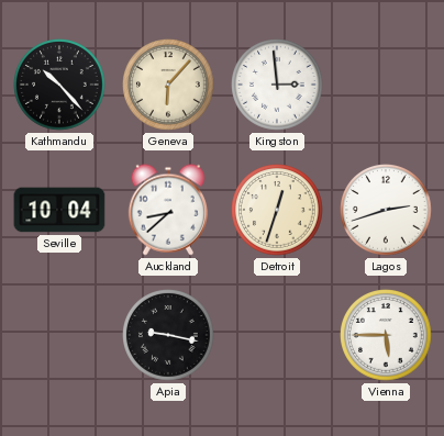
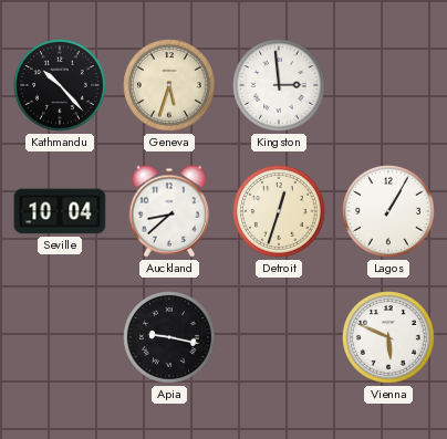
Geneva: 6:07 -> 5:33 (170, 86)
Lagos: 2:42 -> 1:05 (389, 212)
Vienna: 5:45 -> 5:49 (389, 338)
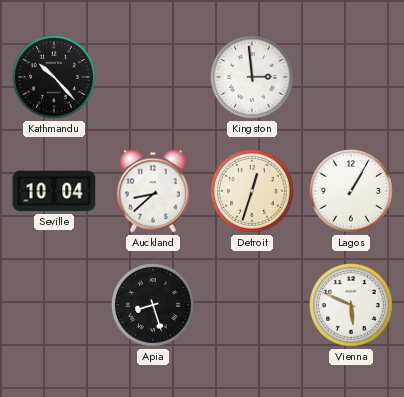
Geneva: 5:33 -> none (170, 86)
Apia: 9:17 -> 8:27 (154, 306)
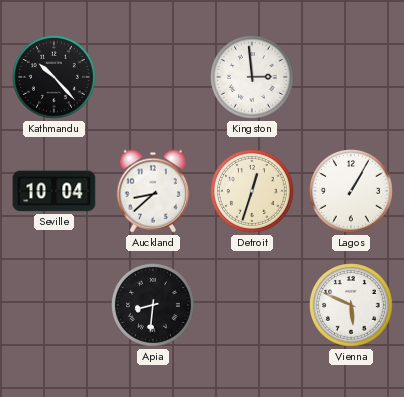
Apia: 8:27 -> 8:31 (154, 306)
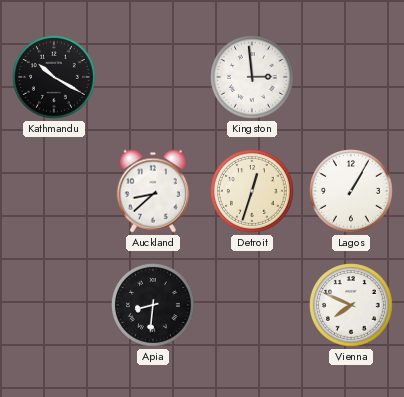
Kathmandu: 10:23 -> 10:20 (55, 78)
Seville: 10:04 -> none (54, 191)
Vienna: 5:49 -> 7:49 (352, 306)
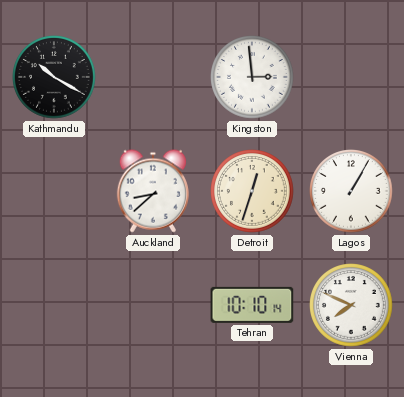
Apia: 8:31 -> none (154, 306)
Tehran: none -> 10:10 (252, 305)
